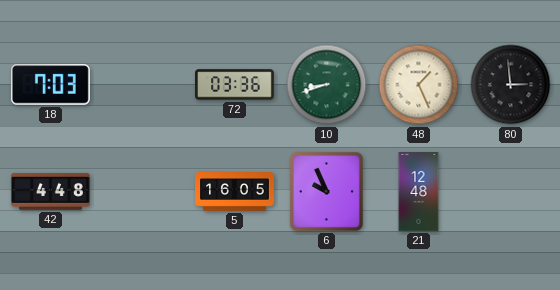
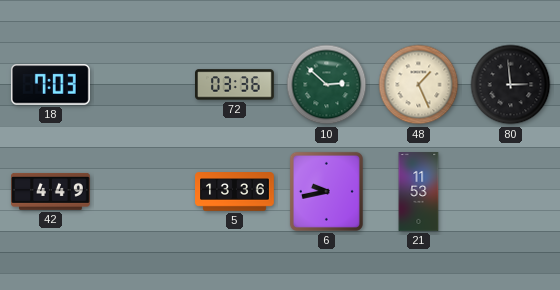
10: 8:42 -> 2:52 (327, 85)
42: 4:48 -> 4:49 (51, 191)
5: 16:05 -> 13:36 (235, 192)
6: 9:56 -> 9:43 (326, 191)
21: 12:48 -> 11:53 (419, 192)
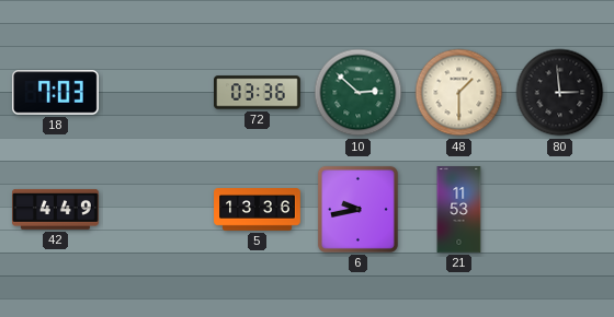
48: 1:26 -> 1:30 (459, 93)
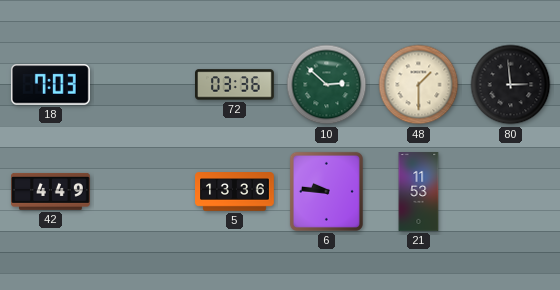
6: 9:43 -> 9:46 (326, 191)
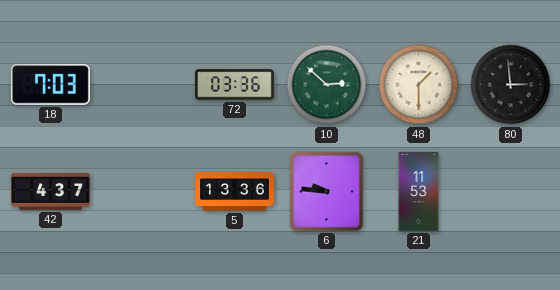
42: 4:49 -> 4:37 (51, 191)
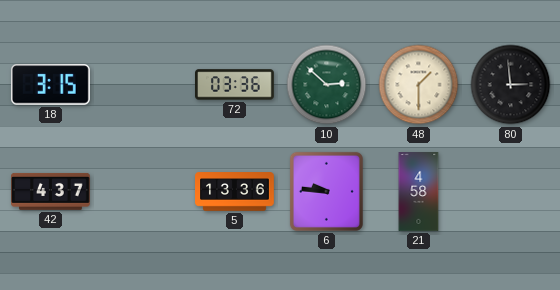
18: 7:03 -> 3:15 (50, 85)
21: 11:53 -> 4:58 (419, 192)
